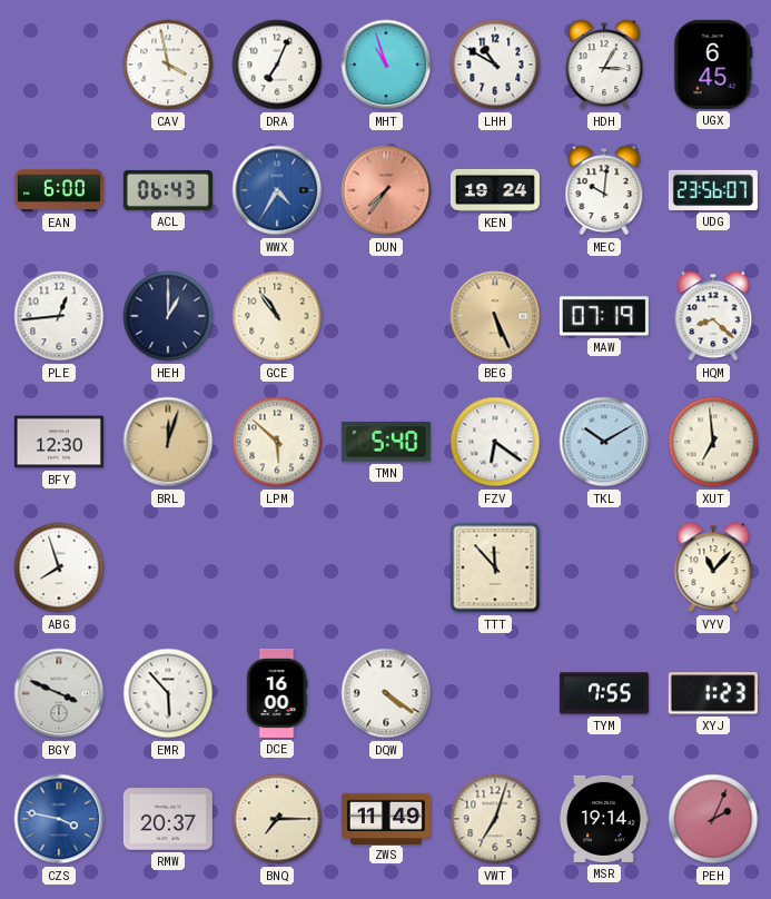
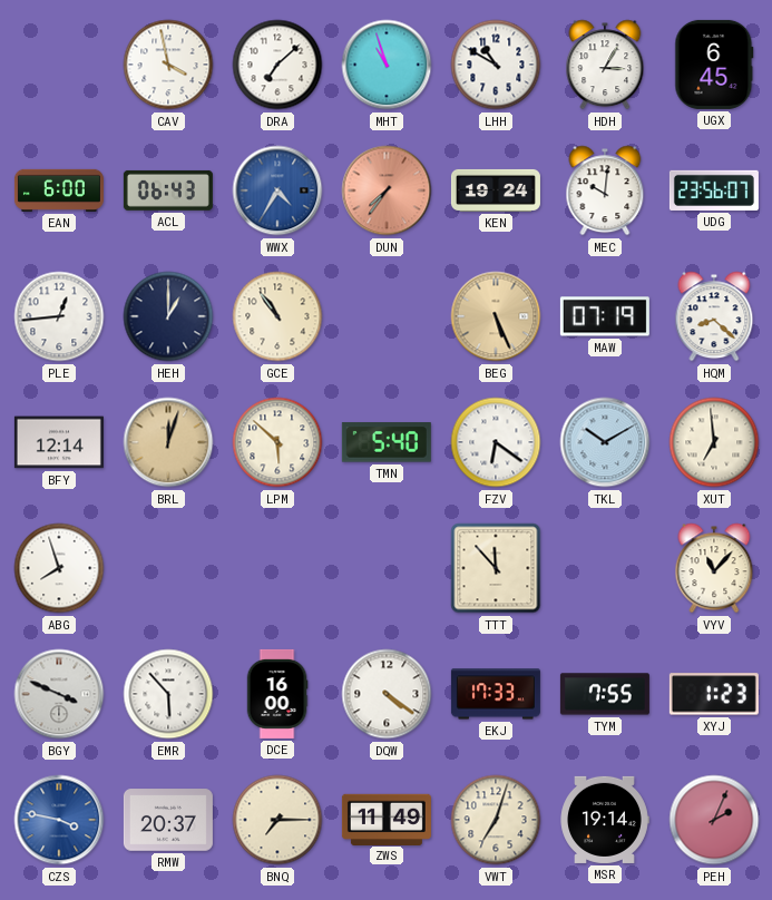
DRA: 7:04 -> 7:08 (277, 65)
BFY: 12:30 -> 12:14 (59, 442)
EKJ: none -> 17:33 (496, 694)
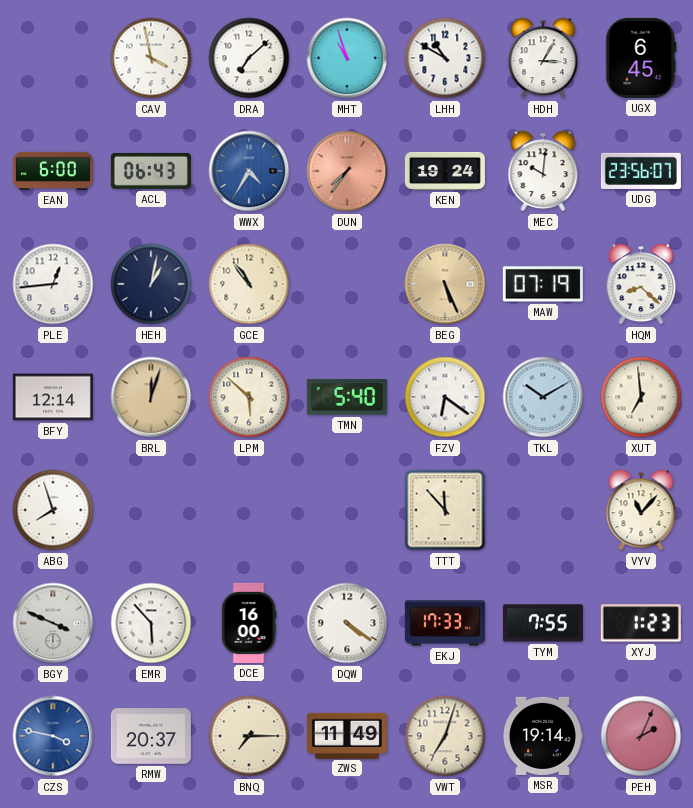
HEH: 1:00 -> 1:02 (151, 284)
